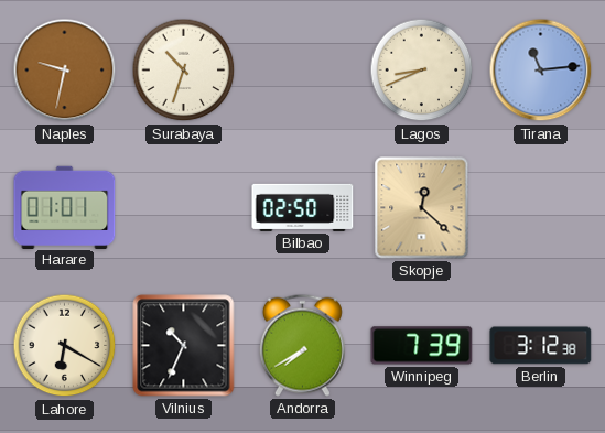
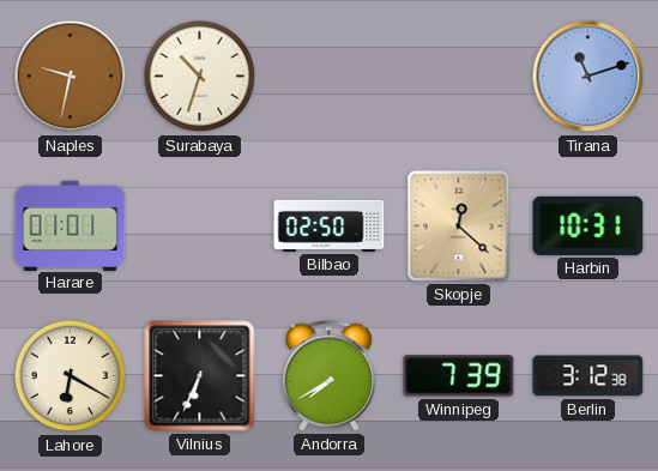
Lagos: 8:41 -> none (422, 71)
Tirana: 11:14 -> 11:12 (588, 77)
Harbin: none -> 10:31 (588, 225)
Vilnius: 10:34 -> 6:34 (200, 376)
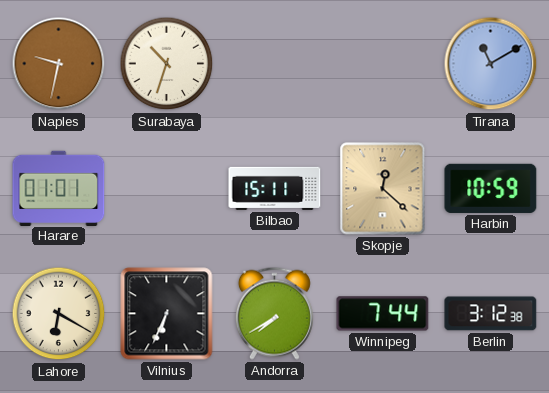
Tirana: 11:12 -> 11:10 (491, 64)
Bilbao: 02:50 -> 15:11 (275, 188)
Harbin: 10:31 -> 10:59 (491, 188)
Winnipeg: 7:39 -> 7:44 (383, 314)
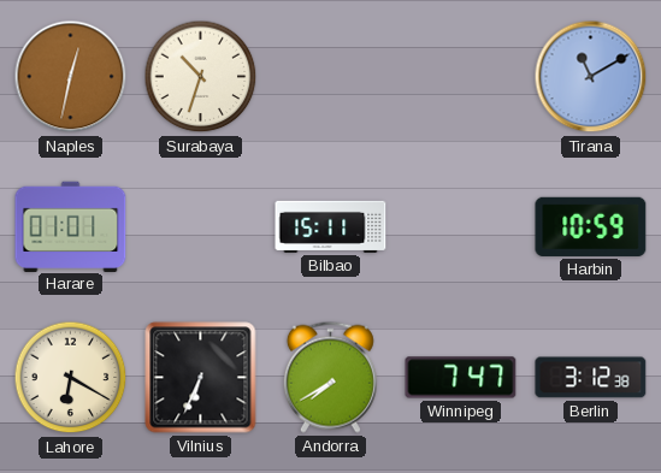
Naples: 9:32 -> 12:32 (71, 77)
Skopje: 12:22 -> none (383, 189)
Winnipeg: 7:44 -> 7:47 (461, 378)
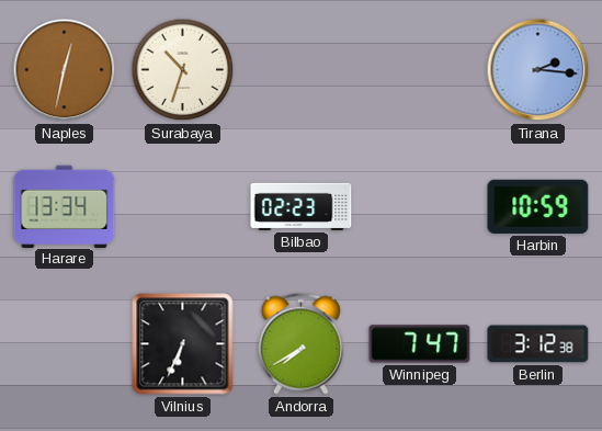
Tirana: 11:10 -> 2:16 (538, 70)
Harare: 01:01 -> 13:34 (65, 206)
Bilbao: 15:11 -> 02:23 (302, 206)
Lahore: 6:20 -> none (71, 378)
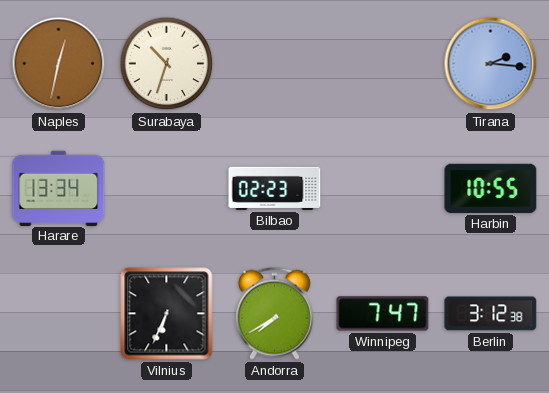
Harbin: 10:59 -> 10:55 (491, 188)
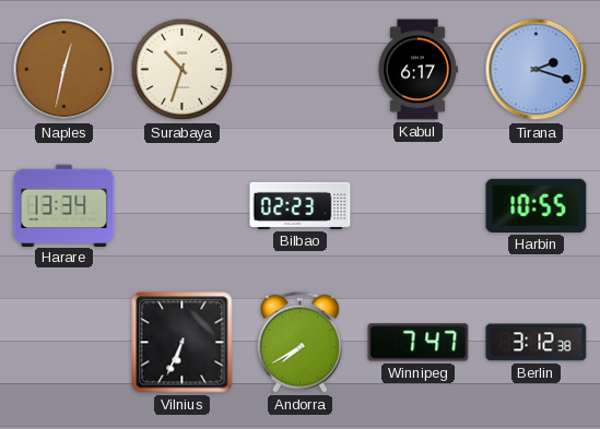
Kabul: none -> 6:17 (417, 70)
Tirana: 2:16 -> 2:18 (537, 70)
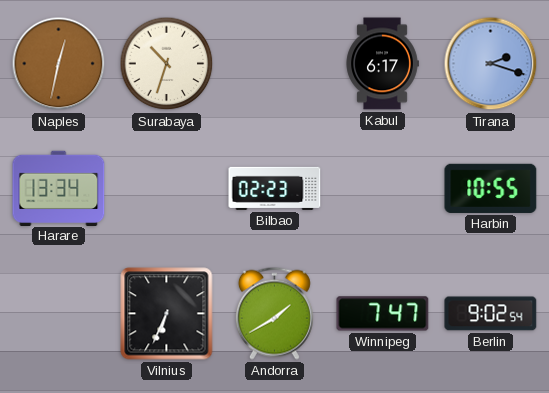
Andorra: 7:40 -> 1:40 (274, 313)
Berlin: 3:12 -> 9:02 (491, 314)
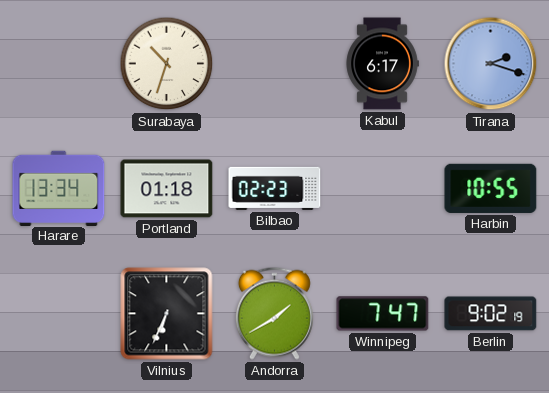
Naples: 12:32 -> none (59, 64)
Portland: none -> 01:18 (167, 189)
Berlin: 9:02:54 -> 9:02:19 (491, 314)
